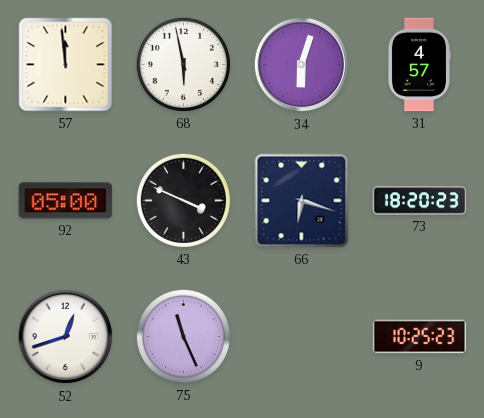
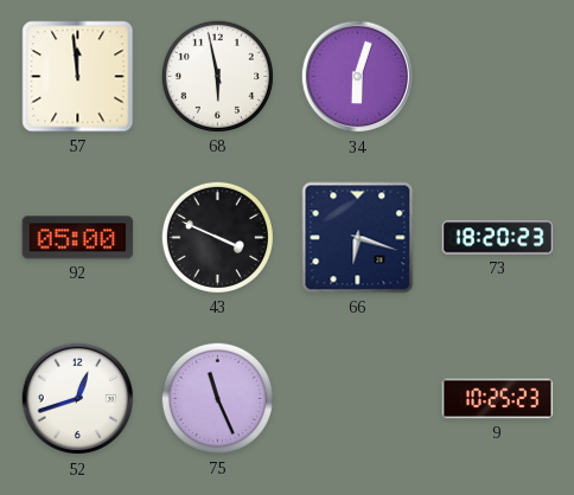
31: 4:57 -> none (419, 65)
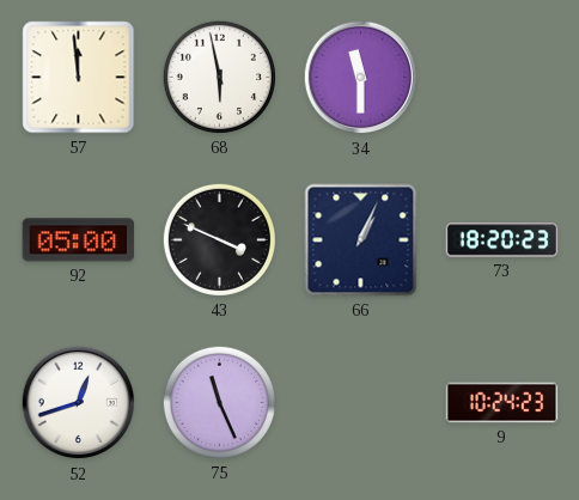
34: 6:03 -> 11:30 (361, 78)
66: 6:18 -> 1:04 (361, 240)
9: 10:25 -> 10:24 (502, 403)
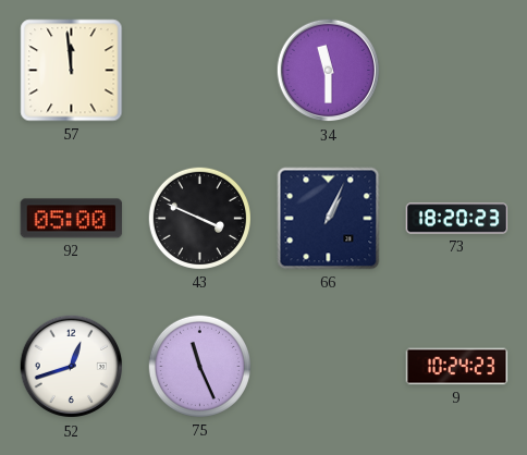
68: 5:58 -> none (219, 77)
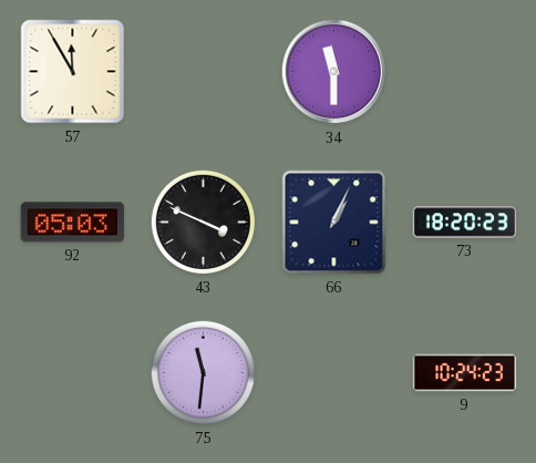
57: 11:59 -> 11:55 (73, 72)
92: 05:00 -> 05:03 (73, 223)
52: 12:42 -> none (72, 367)
75: 11:26 -> 11:31 (203, 372)
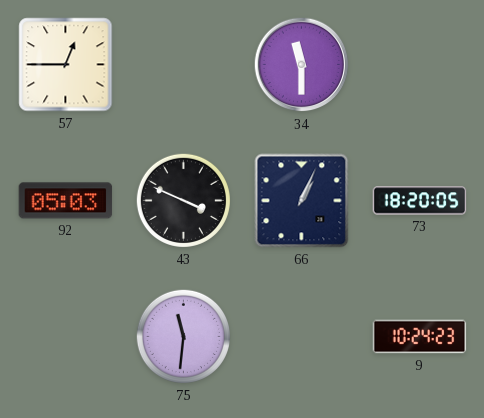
57: 11:55 -> 12:45 (66, 65)
73: 18:20:23 -> 18:20:05 (420, 201)
